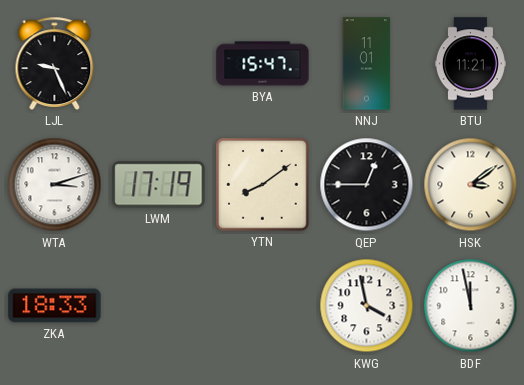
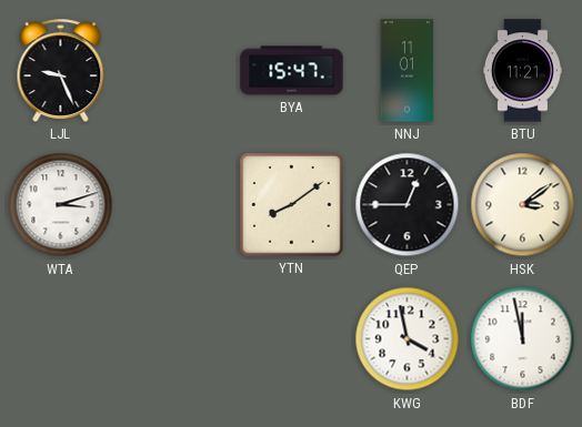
LWM: 17:19 -> none (159, 185)
ZKA: 18:33 -> none (55, 306)
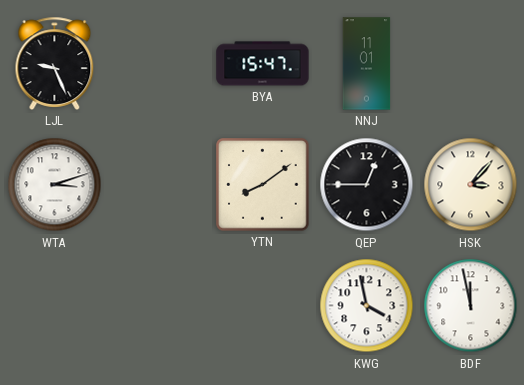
BTU: 11:21 -> none (522, 71)
HSK: 3:09 -> 3:07 (471, 185)
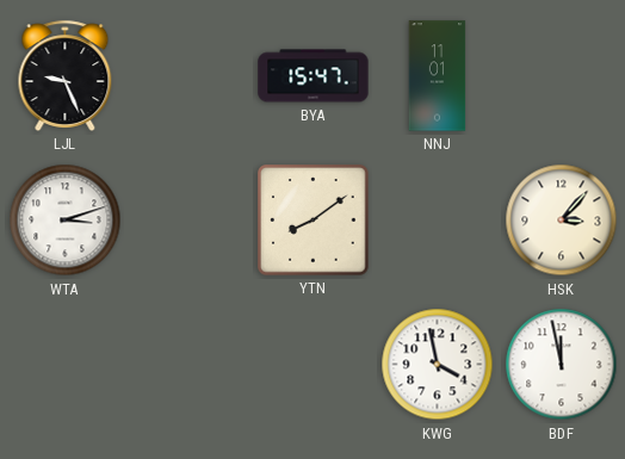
QEP: 12:45 -> none (367, 185)
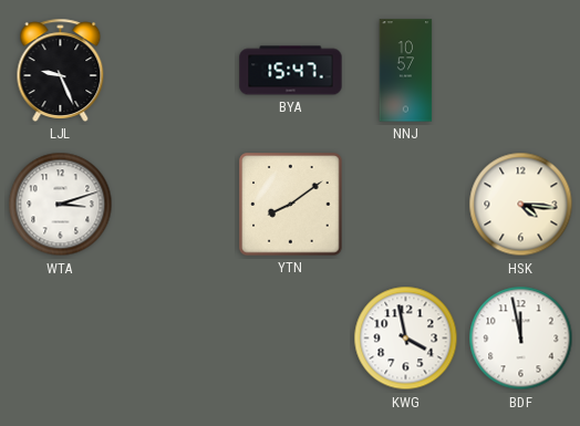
NNJ: 11:01 -> 10:57 (406, 71)
HSK: 3:07 -> 4:16 (521, 205)
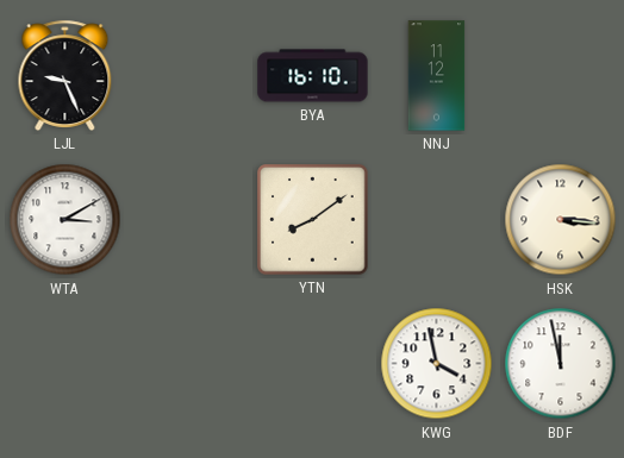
BYA: 15:47 -> 16:10 (313, 76)
NNJ: 10:57 -> 11:12 (437, 76)
WTA: 3:12 -> 3:10 (65, 220)
HSK: 4:16 -> 3:16 (561, 220)
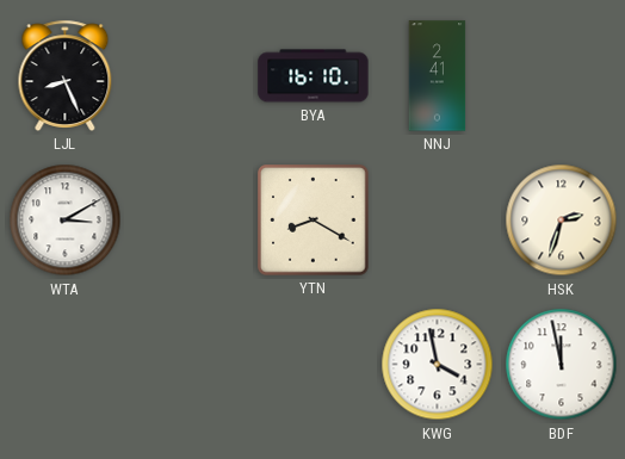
LJL: 9:26 -> 8:26 (66, 75)
NNJ: 11:12 -> 2:41 (438, 76)
YTN: 8:09 -> 8:20 (314, 221)
HSK: 3:16 -> 2:33 (562, 221)
